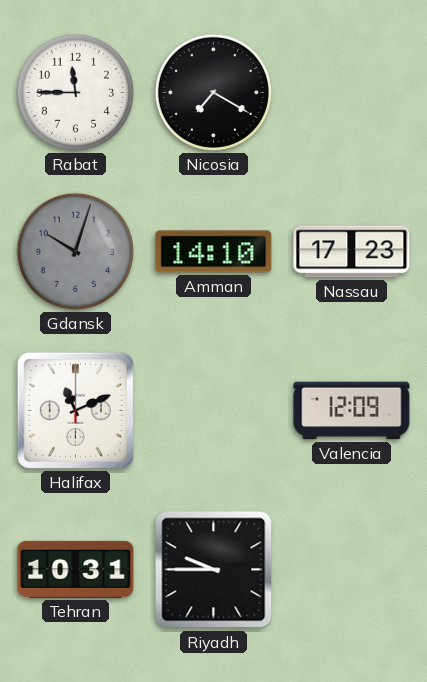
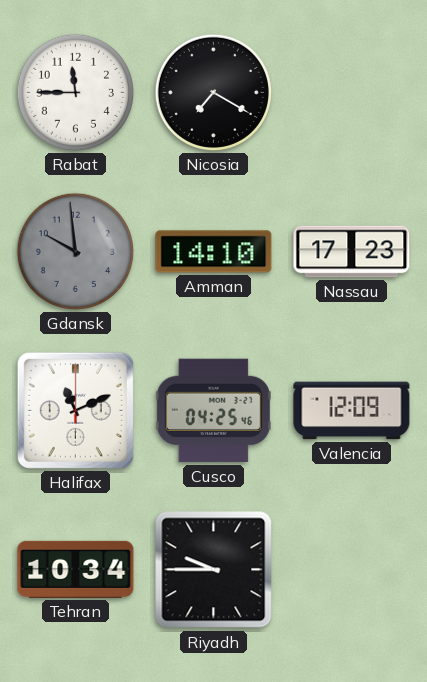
Gdansk: 10:03 -> 9:59 (75, 251)
Cusco: none -> 04:25 (213, 411)
Tehran: 10:31 -> 10:34 (76, 569)
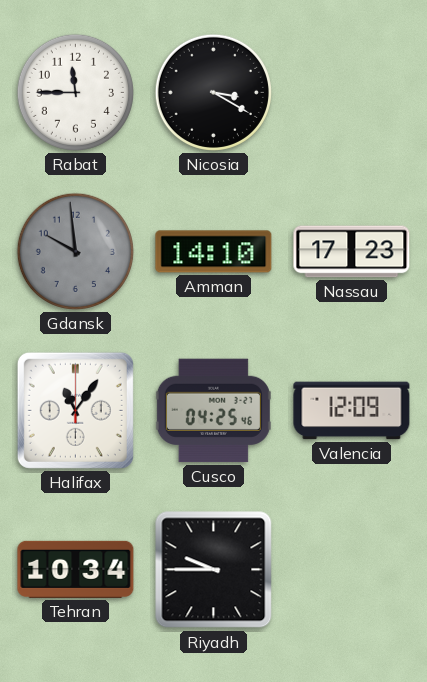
Nicosia: 7:20 -> 3:20 (213, 92)
Halifax: 11:11 -> 11:06 (75, 410)
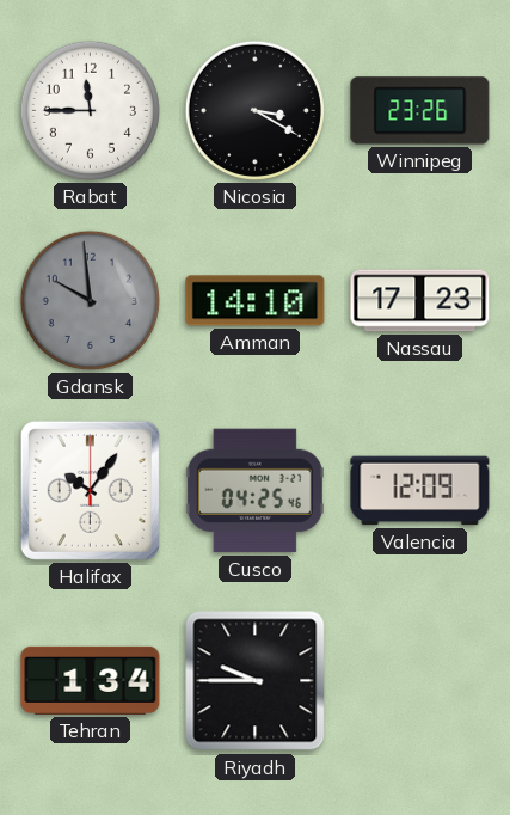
Winnipeg: none -> 23:26 (420, 111)
Halifax: 11:06 -> 10:06 (90, 490)
Tehran: 10:34 -> 1:34 (91, 680)
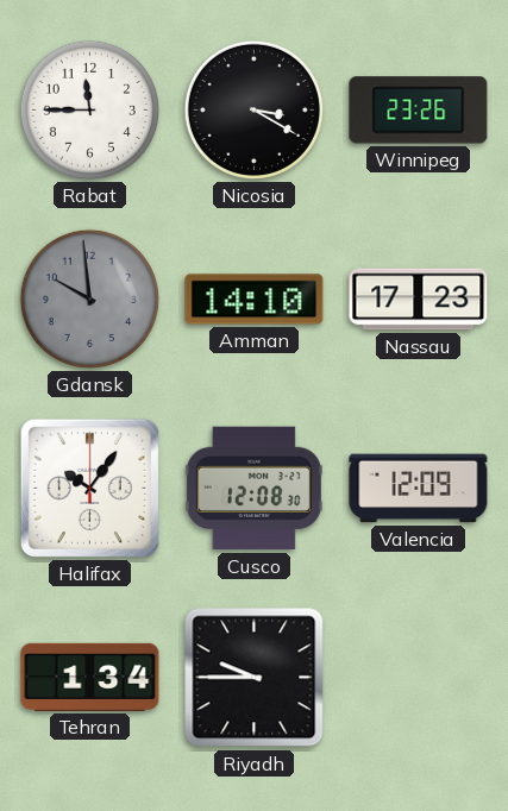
Cusco: 04:25 -> 12:08 (253, 489)
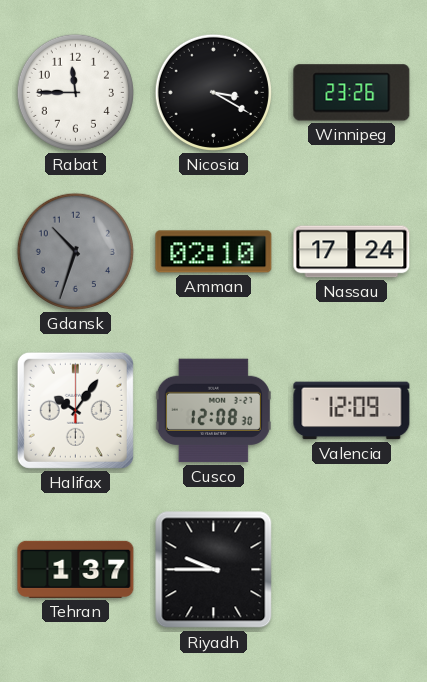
Gdansk: 9:59 -> 10:33 (75, 251)
Amman: 14:10 -> 02:10 (214, 252)
Nassau: 17:23 -> 17:24 (352, 252)
Tehran: 1:34 -> 1:37 (76, 569)
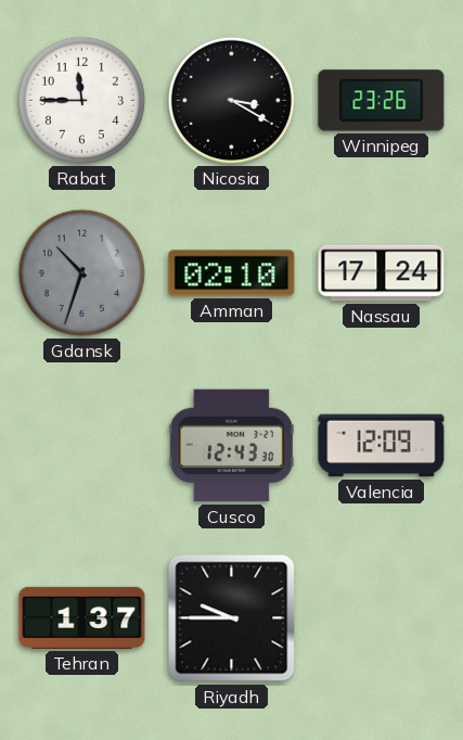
Halifax: 10:06 -> none (75, 410)
Cusco: 12:08 -> 12:43 (231, 446)
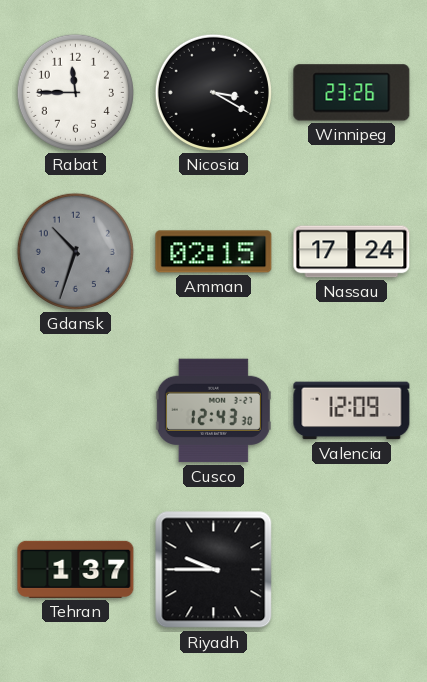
Amman: 02:10 -> 02:15 (214, 252)
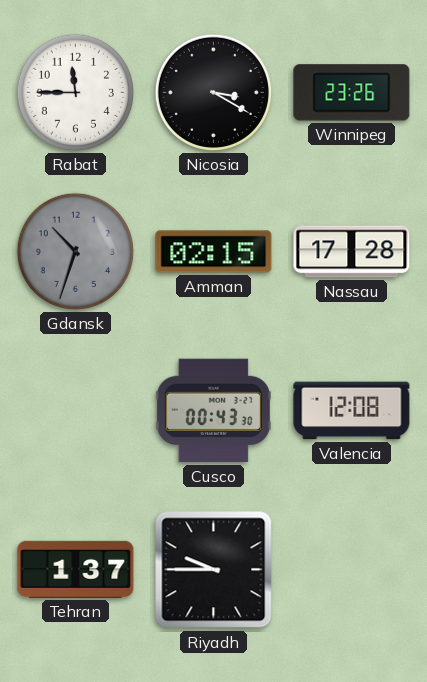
Nassau: 17:24 -> 17:28 (352, 252)
Cusco: 12:43 -> 00:43 (213, 411)
Valencia: 12:09 -> 12:08 (352, 411)
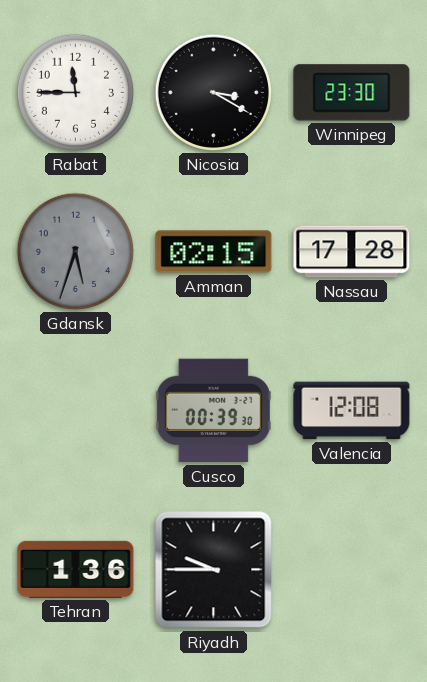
Winnipeg: 23:26 -> 23:30 (352, 93)
Gdansk: 10:33 -> 5:33 (75, 251)
Cusco: 00:43 -> 00:39 (213, 411)
Tehran: 1:37 -> 1:36 (76, 569)
